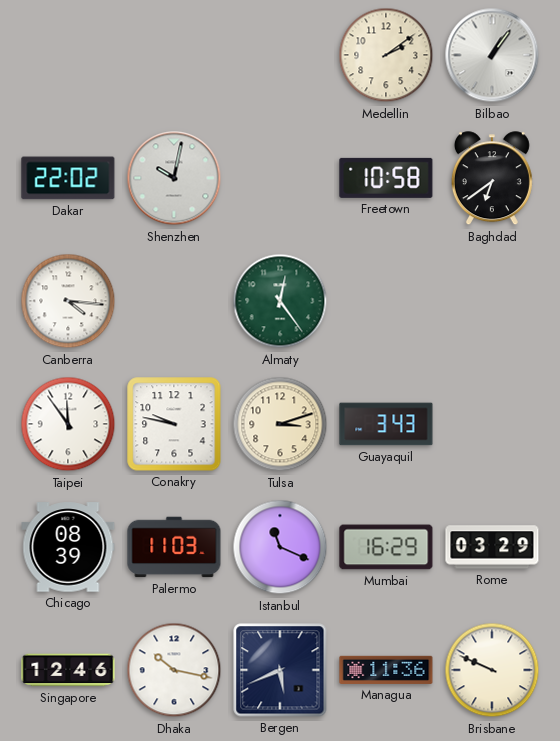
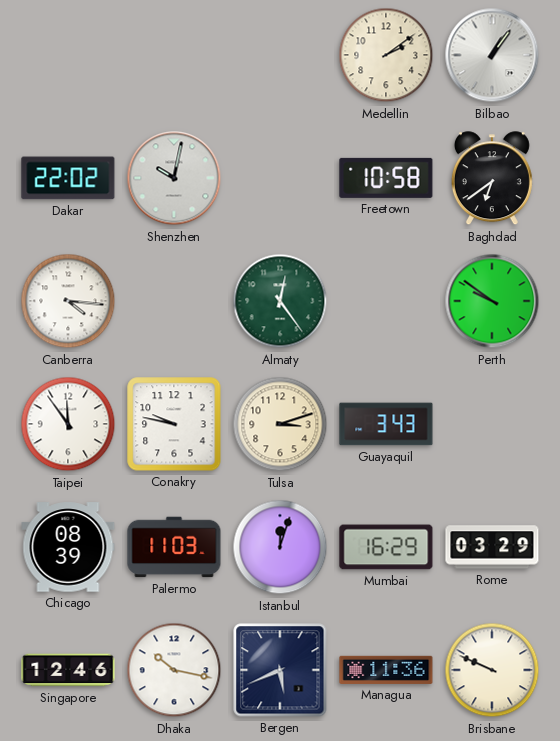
Perth: none -> 9:51 (492, 301)
Istanbul: 11:19 -> 12:03 (280, 547)
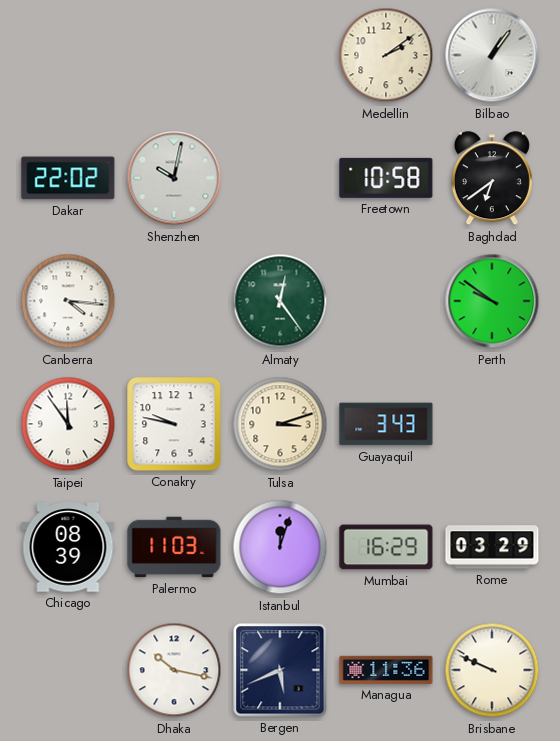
Singapore: 12:46 -> none (68, 670)
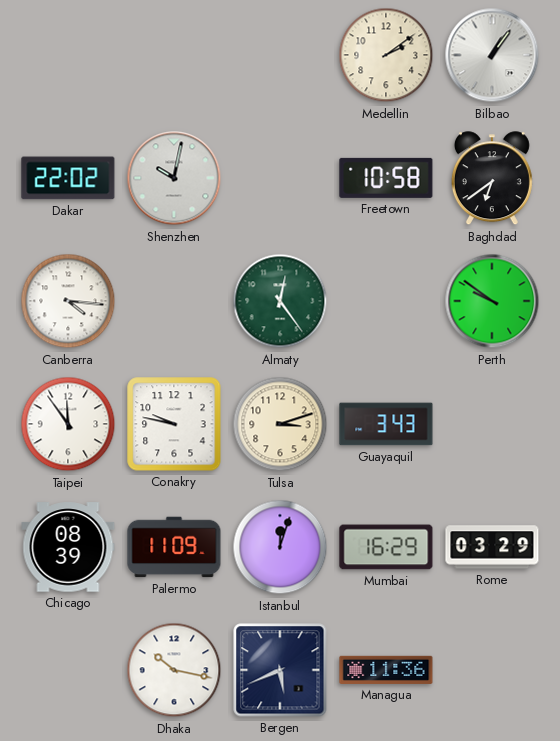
Palermo: 11:03 -> 11:09 (174, 547)
Brisbane: 9:49 -> none (492, 670)
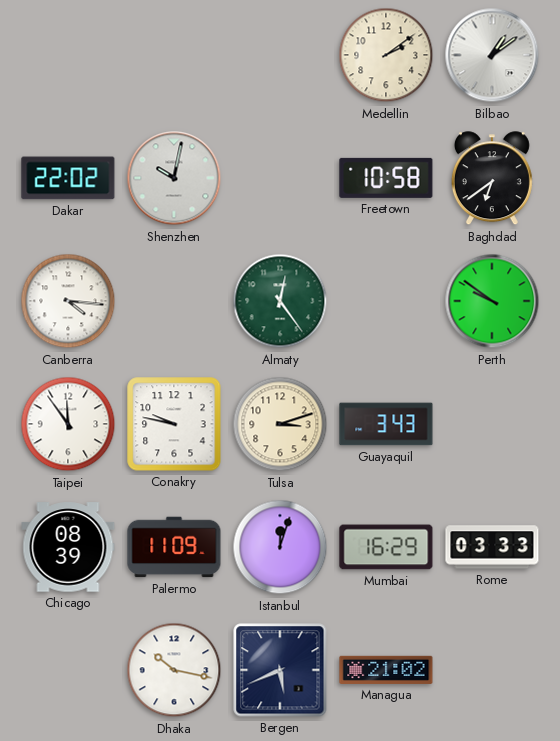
Bilbao: 1:06 -> 1:09 (492, 55)
Rome: 03:29 -> 03:33 (492, 547)
Managua: 11:36 -> 21:02 (386, 670)
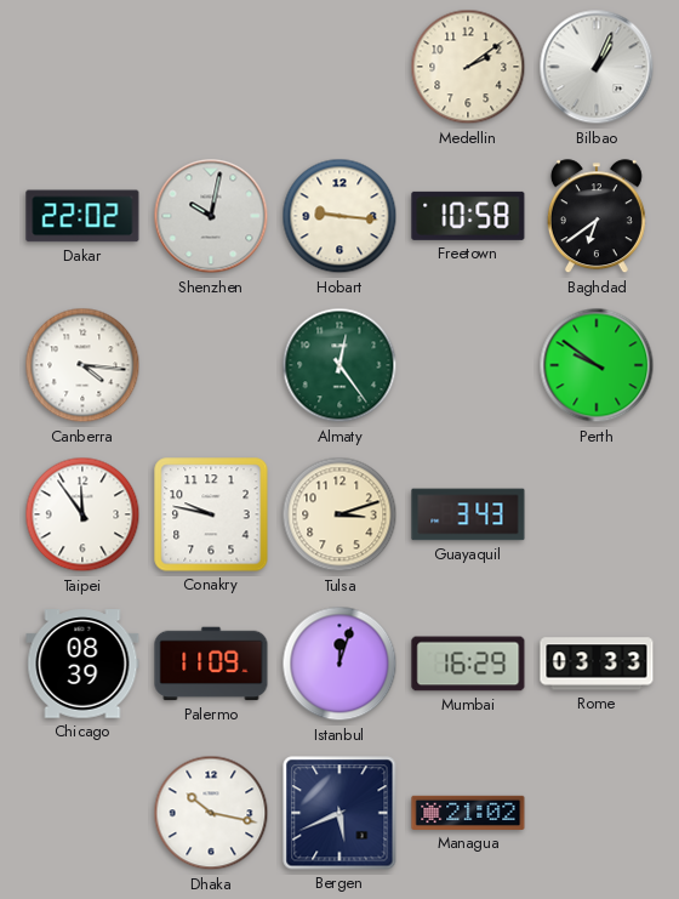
Bilbao: 1:09 -> 1:04 (597, 67)
Hobart: none -> 9:16 (339, 216)
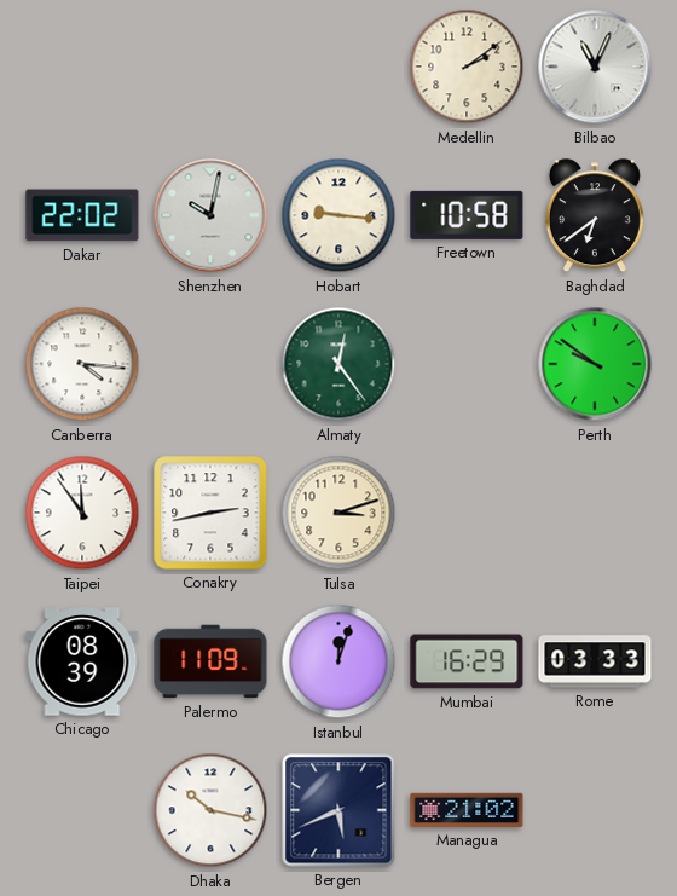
Bilbao: 1:04 -> 11:04 (595, 67)
Conakry: 9:47 -> 2:43 (210, 513)
Guayaquil: 3:43 -> none (468, 514)
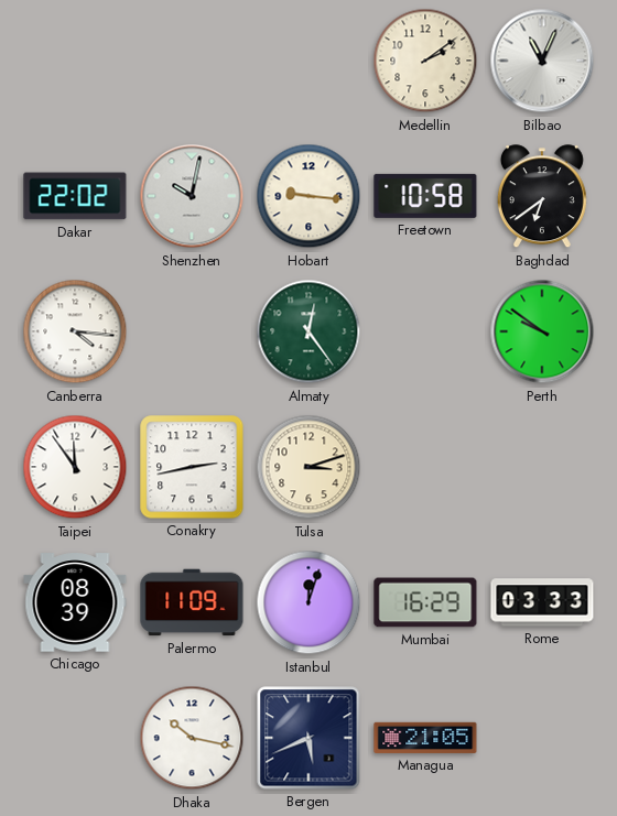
Managua: 21:02 -> 21:05 (425, 738)
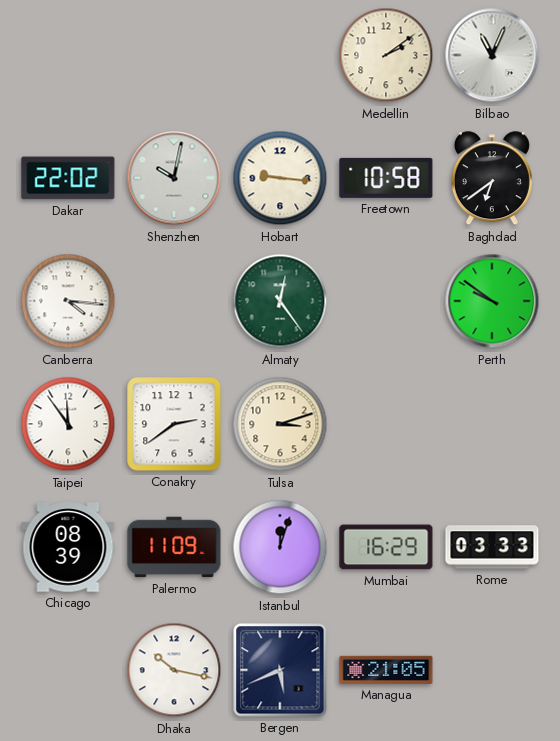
Conakry: 2:43 -> 2:39 (174, 424)
